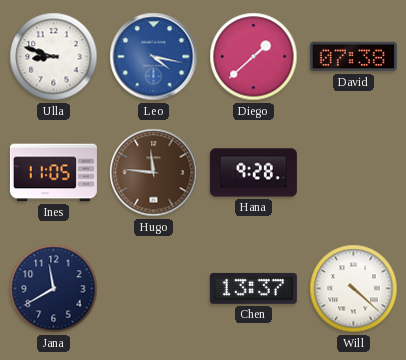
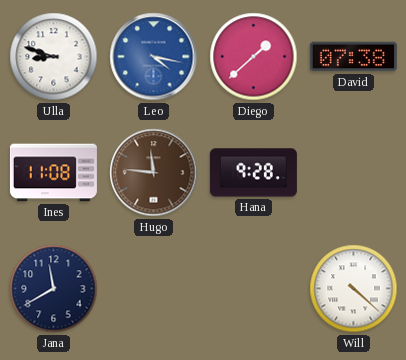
Ines: 11:05 -> 11:08 (53, 173)
Chen: 13:37 -> none (253, 288)
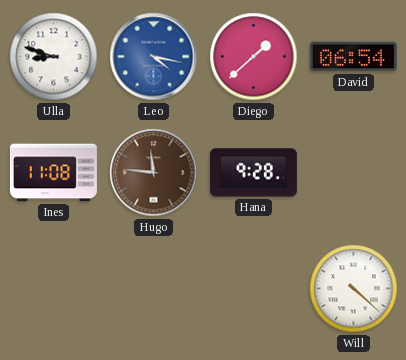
David: 07:38 -> 06:54 (353, 57)
Jana: 11:40 -> none (54, 289)
